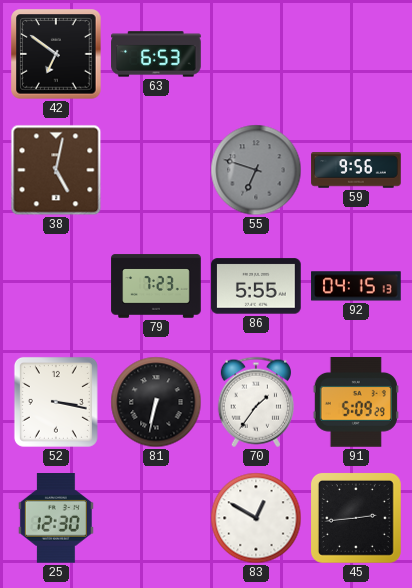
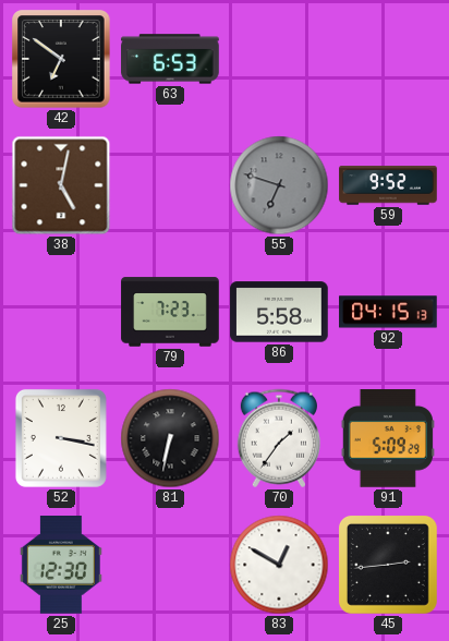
59: 9:56 -> 9:52 (388, 185)
86: 5:55 -> 5:58 (279, 312)
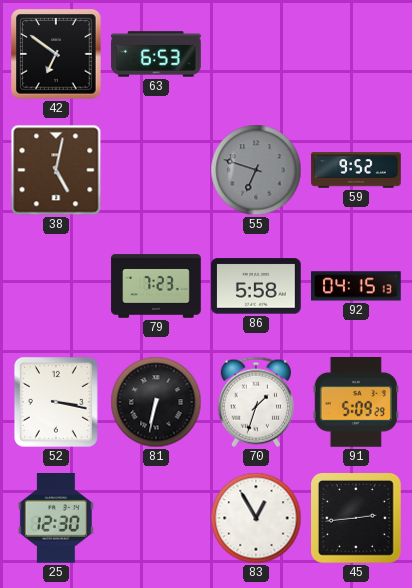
70: 1:36 -> 1:33 (256, 402)
83: 12:50 -> 12:55 (256, 518)
